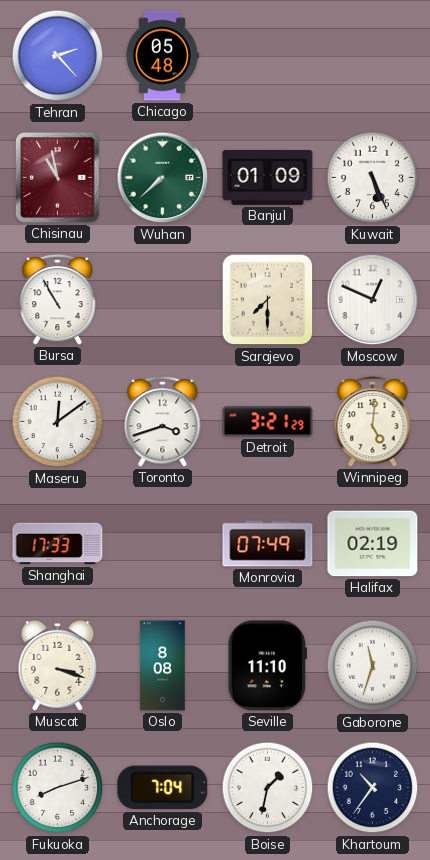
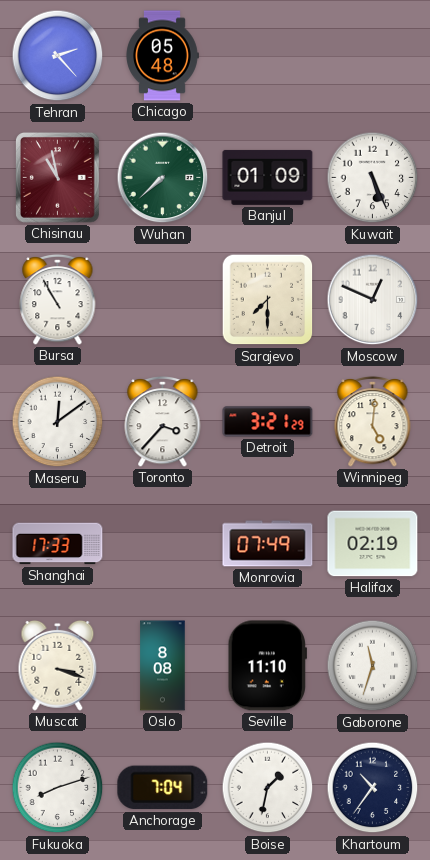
Toronto: 3:42 -> 3:37 (163, 421)
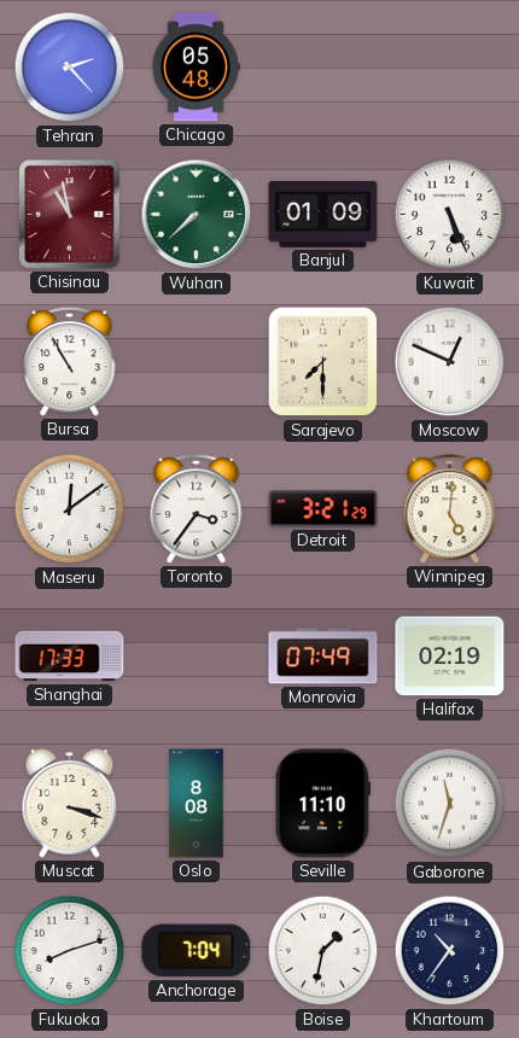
Toronto: 3:37 -> 3:36 (197, 508)
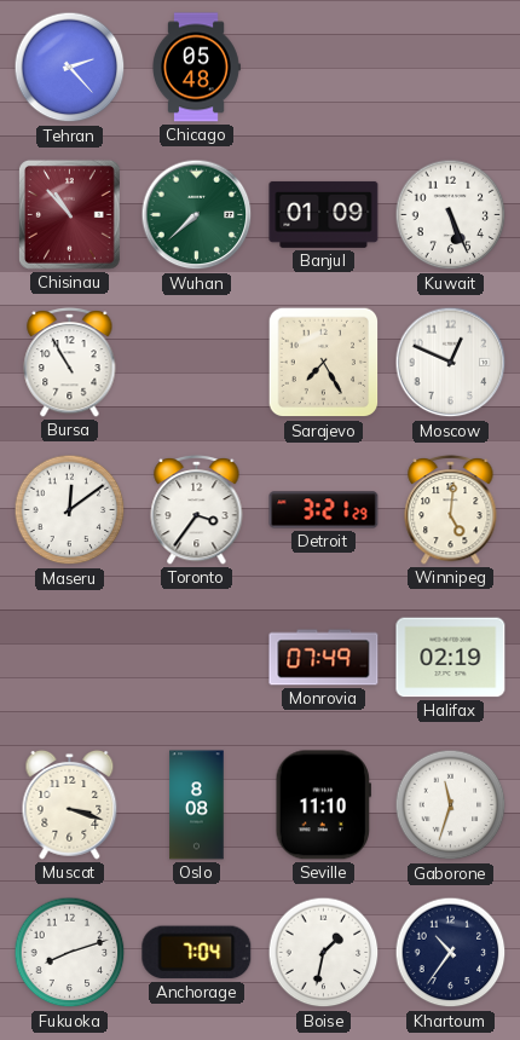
Chisinau: 10:58 -> 10:53 (69, 214)
Sarajevo: 7:30 -> 7:25 (324, 363)
Shanghai: 17:33 -> none (70, 657)
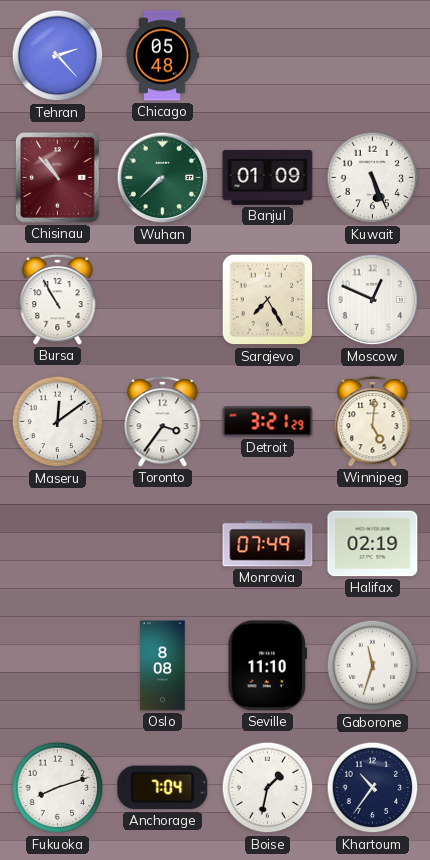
Muscat: 3:18 -> none (70, 804)
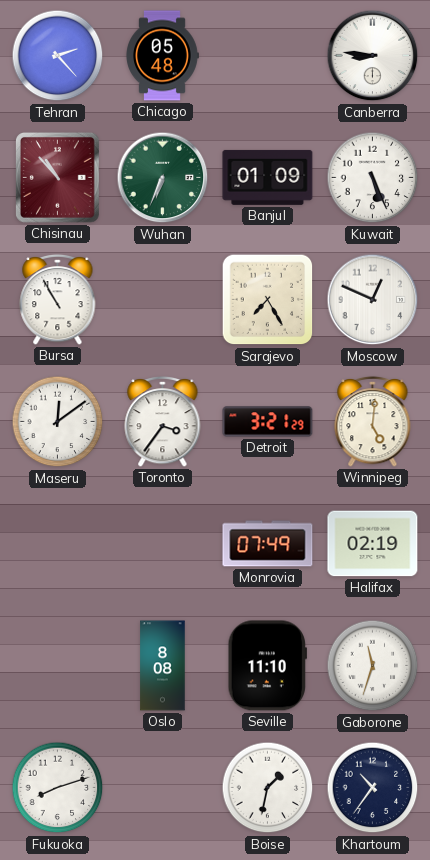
Canberra: none -> 8:46 (373, 56)
Wuhan: 7:38 -> 6:34 (163, 178)
Anchorage: 7:04 -> none (163, 788)
